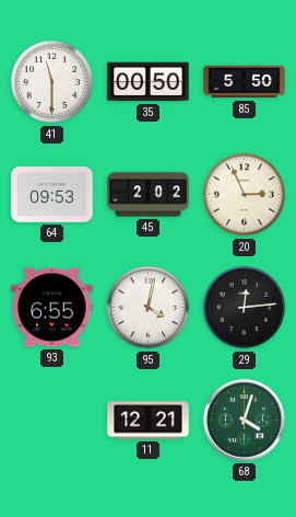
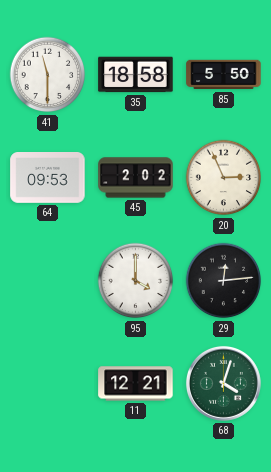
35: 00:50 -> 18:58 (136, 75)
93: 6:55 -> none (52, 308)
95: 4:02 -> 4:00 (136, 281)
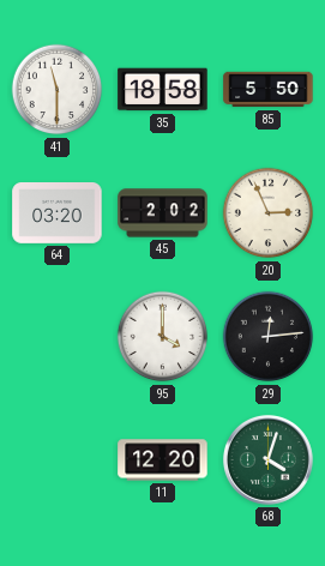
64: 09:53 -> 03:20 (58, 213)
11: 12:21 -> 12:20 (163, 460)
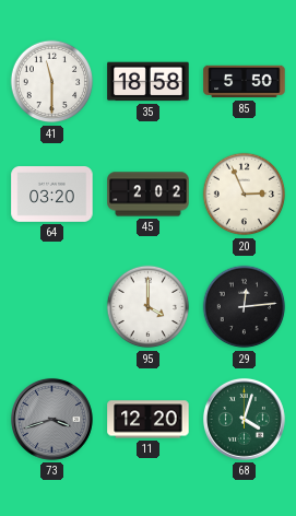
73: none -> 3:42 (51, 419)
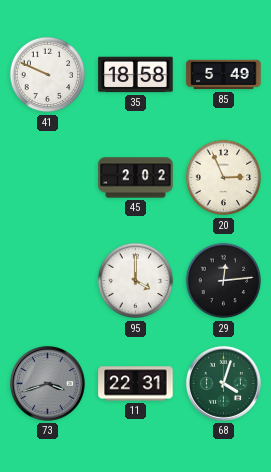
41: 11:30 -> 9:49 (48, 75)
85: 5:50 -> 5:49 (224, 75)
64: 03:20 -> none (52, 195)
11: 12:20 -> 22:31 (136, 384)
